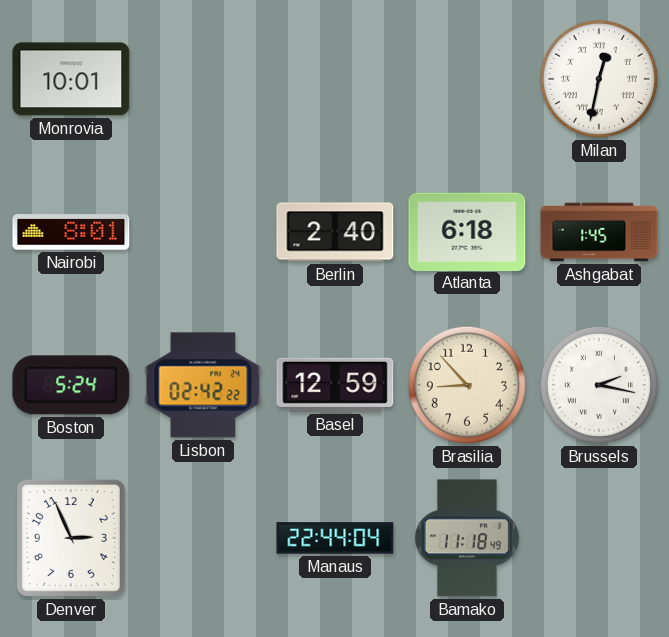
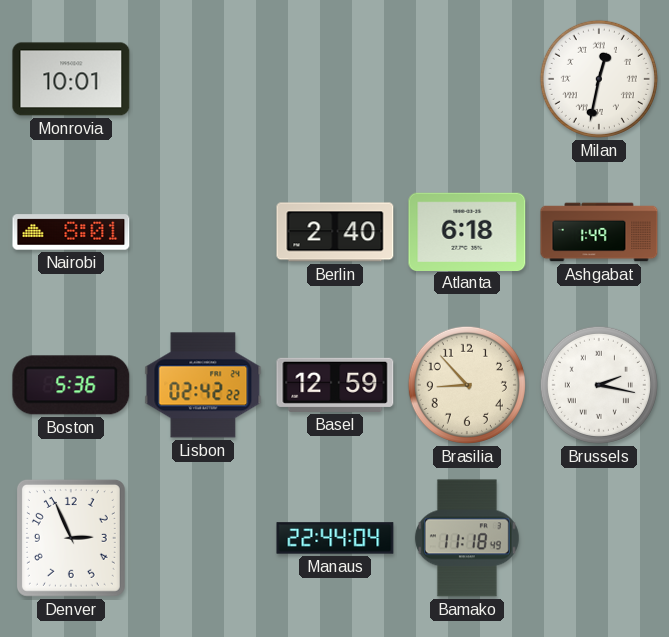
Ashgabat: 1:45 -> 1:49 (599, 232)
Boston: 5:24 -> 5:36 (71, 385)
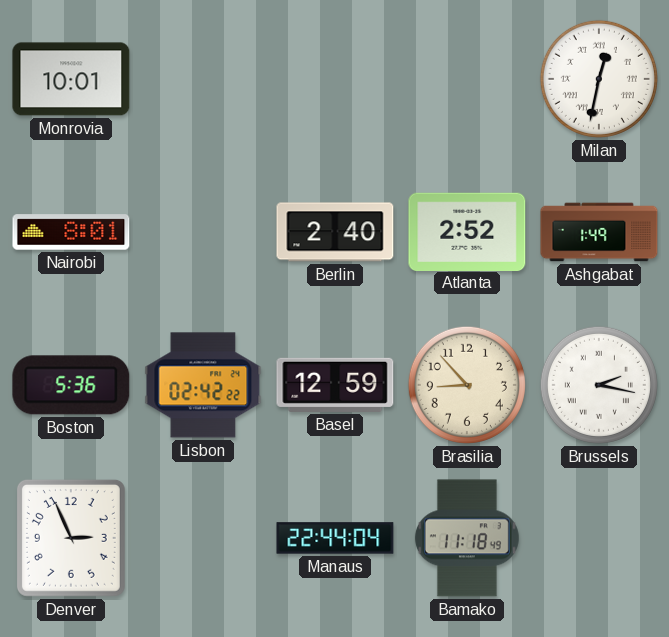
Atlanta: 6:18 -> 2:52 (467, 231)
